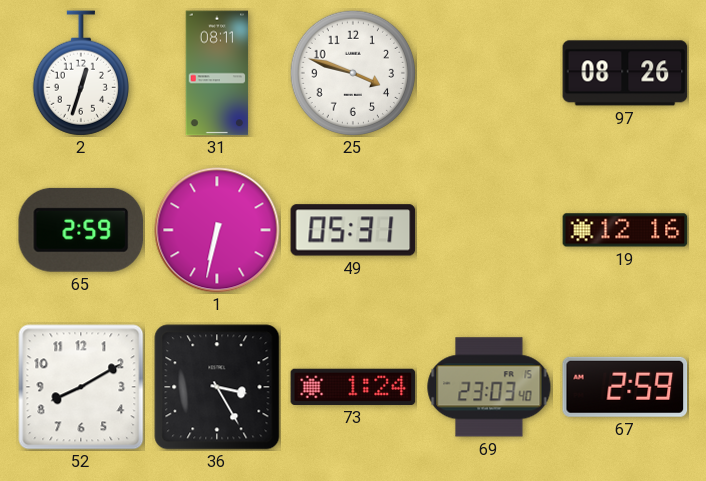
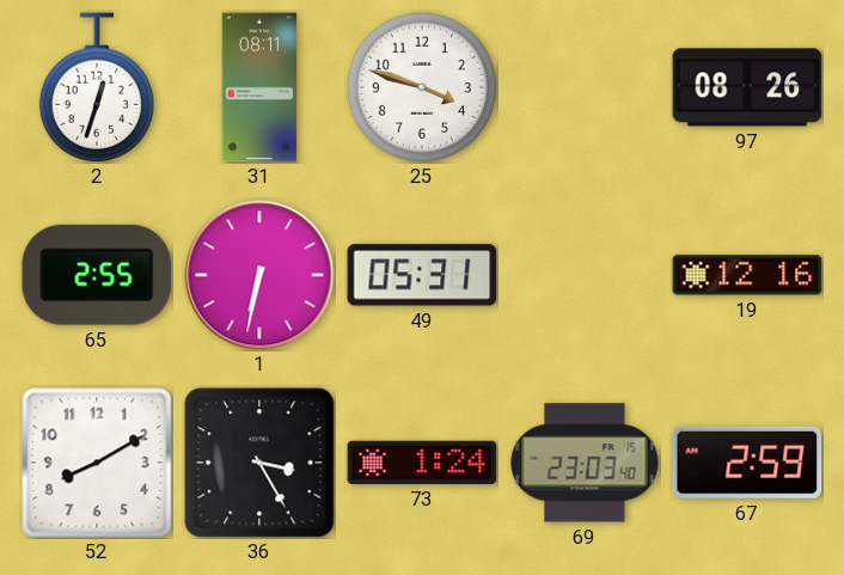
65: 2:59 -> 2:55 (97, 275)
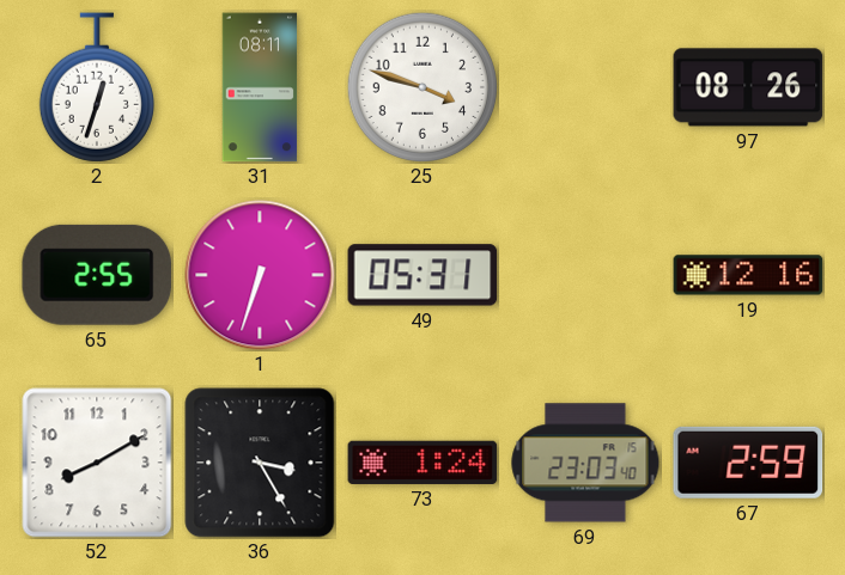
1: 6:32 -> 6:33 (260, 275)
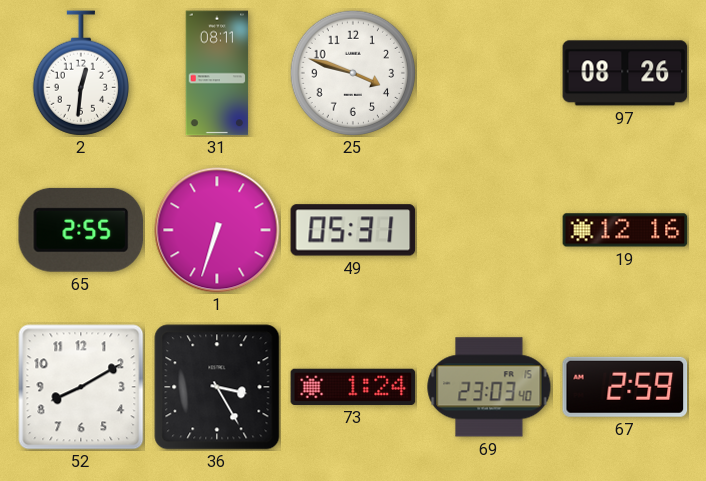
2: 12:33 -> 12:31 (81, 73)
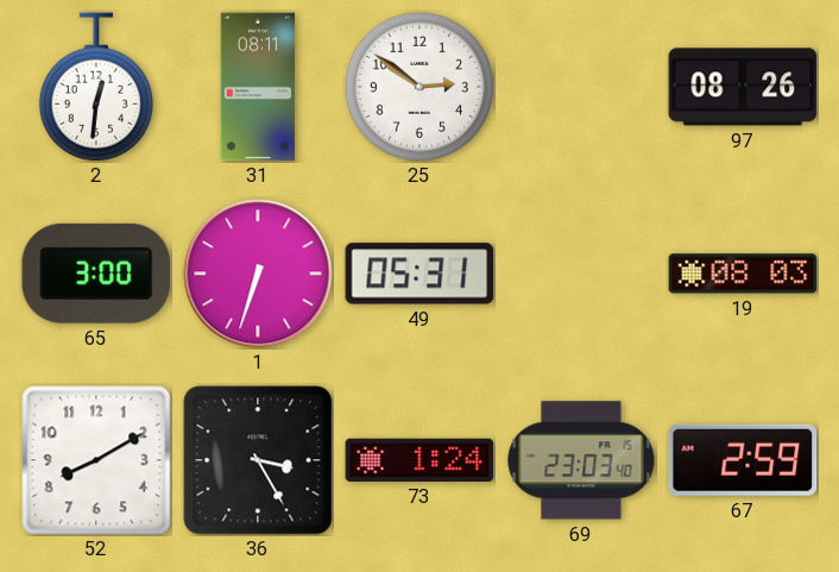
25: 3:48 -> 2:51 (418, 86)
65: 2:55 -> 3:00 (96, 274)
19: 12:16 -> 08:03 (743, 274)
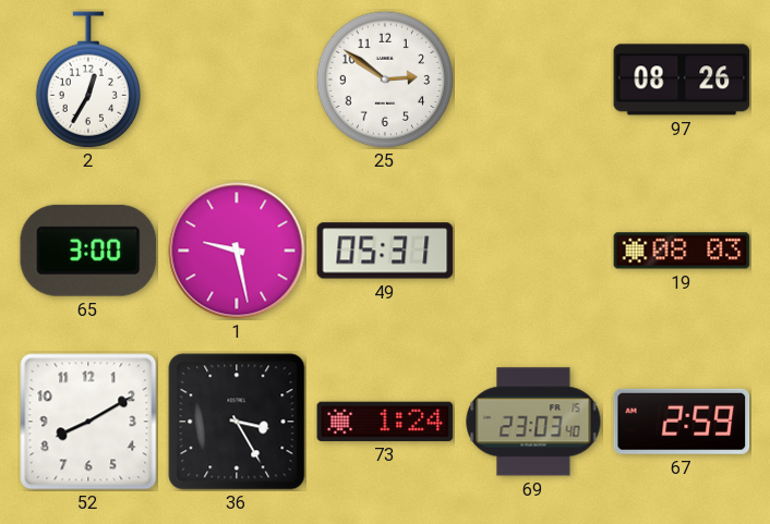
2: 12:31 -> 12:35 (88, 80)
31: 08:11 -> none (258, 87)
1: 6:33 -> 9:28 (237, 251)
